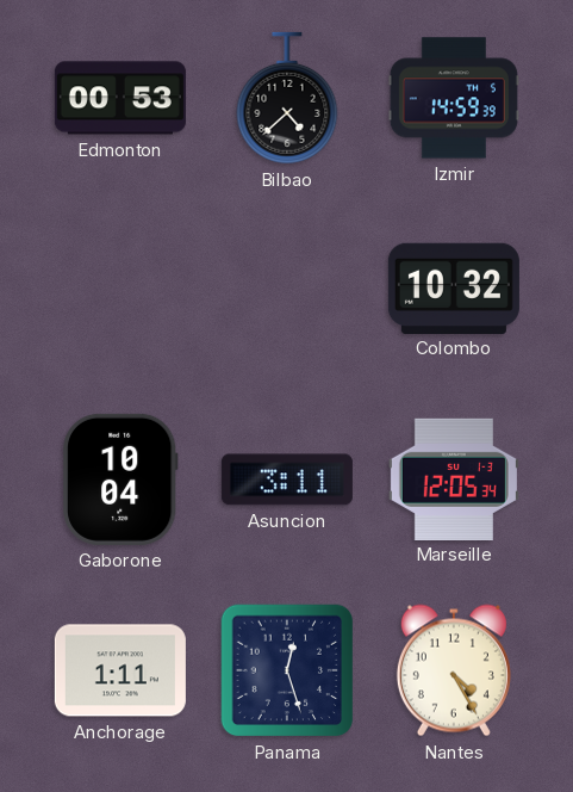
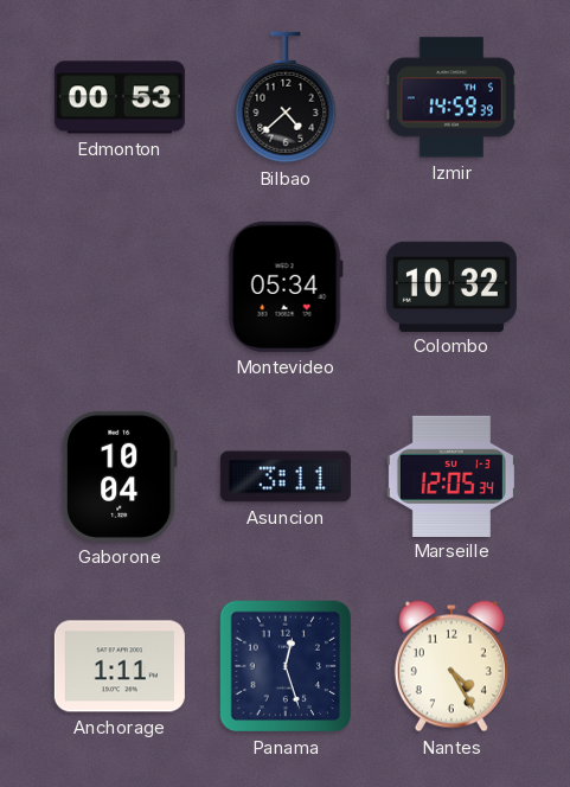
Montevideo: none -> 05:34 (286, 287)
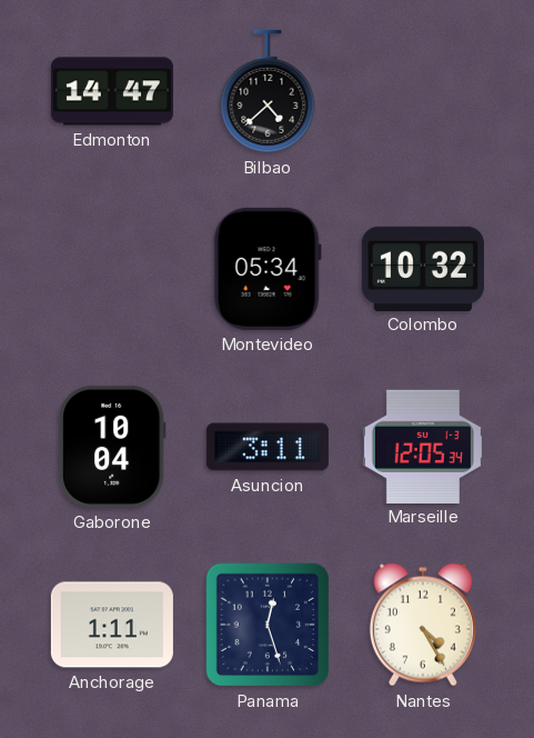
Edmonton: 00:53 -> 14:47 (112, 91)
Izmir: 14:59 -> none (451, 97)
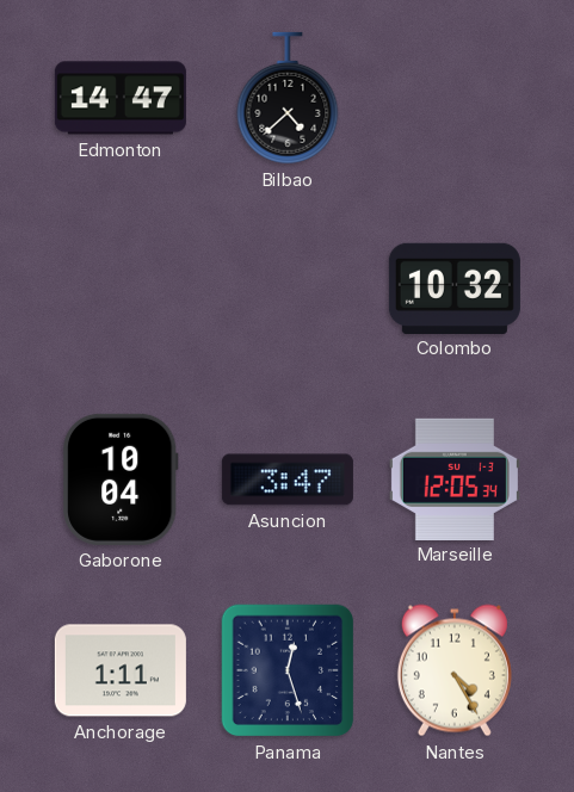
Montevideo: 05:34 -> none (268, 269)
Asuncion: 3:11 -> 3:47 (288, 479)
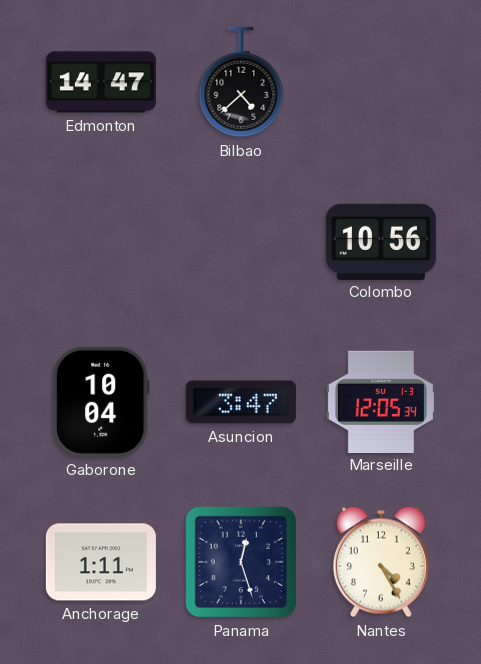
Colombo: 10:32 -> 10:56 (381, 241)
